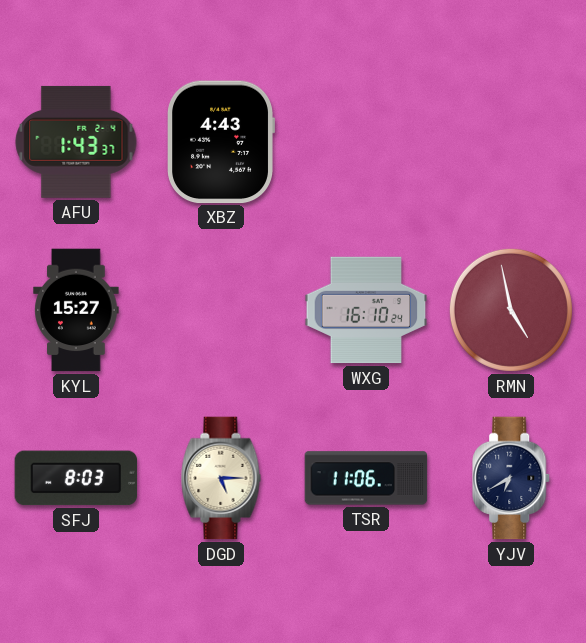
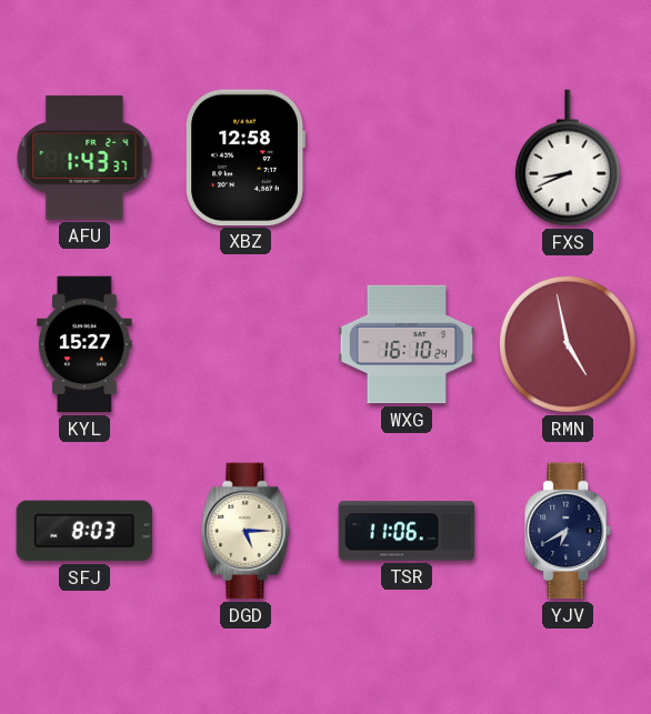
XBZ: 4:43 -> 12:58 (246, 158)
FXS: none -> 8:41 (568, 158)
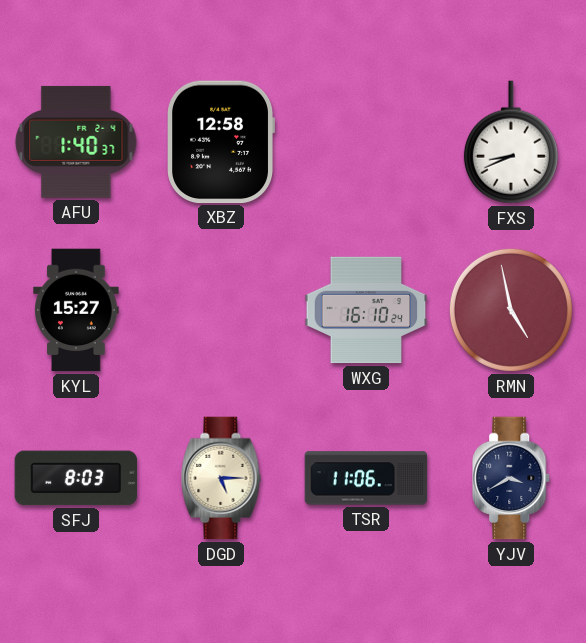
AFU: 1:43 -> 1:40 (76, 142)
YJV: 6:40 -> 3:40 (512, 478)
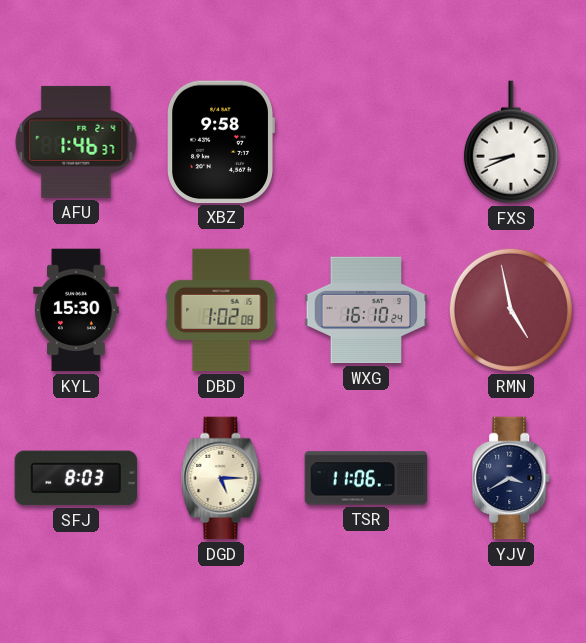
AFU: 1:40 -> 1:46 (76, 142)
XBZ: 12:58 -> 9:58 (221, 142)
KYL: 15:27 -> 15:30 (76, 310)
DBD: none -> 1:02 (221, 310)
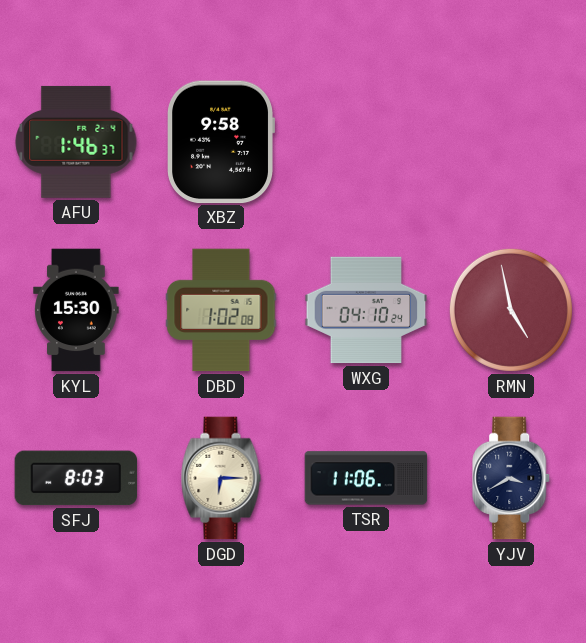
FXS: 8:41 -> none (511, 142)
WXG: 16:10 -> 04:10 (366, 310)
DGD: 5:15 -> 6:15 (221, 478)
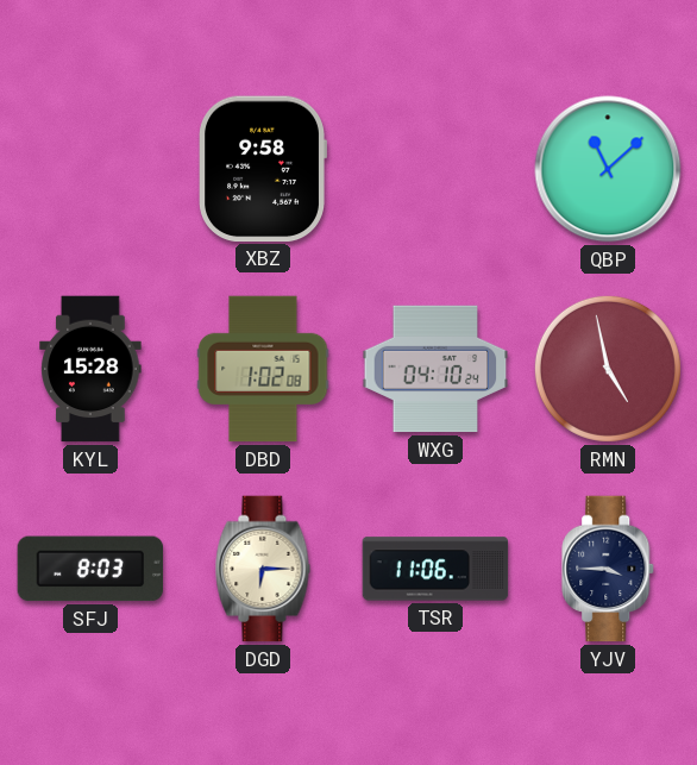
AFU: 1:46 -> none (76, 142)
QBP: none -> 11:08 (608, 169)
KYL: 15:30 -> 15:28 (90, 369)
YJV: 3:40 -> 3:45 (609, 569)
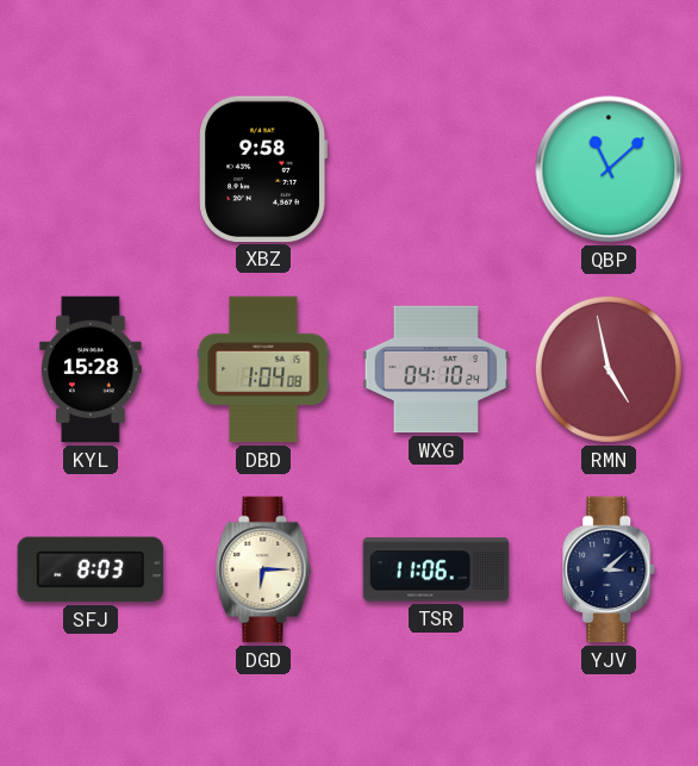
DBD: 1:02 -> 1:04 (263, 369)
YJV: 3:45 -> 3:08 (610, 569)
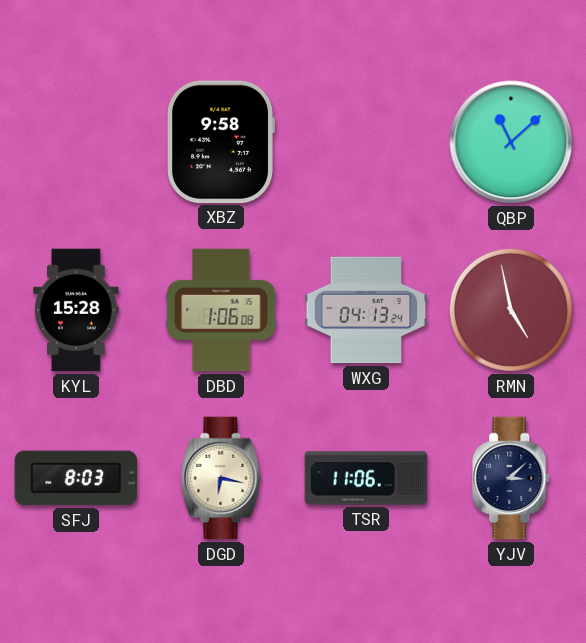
DBD: 1:04 -> 1:06 (221, 310)
WXG: 04:10 -> 04:13 (366, 310)
DGD: 6:15 -> 6:17 (221, 478)
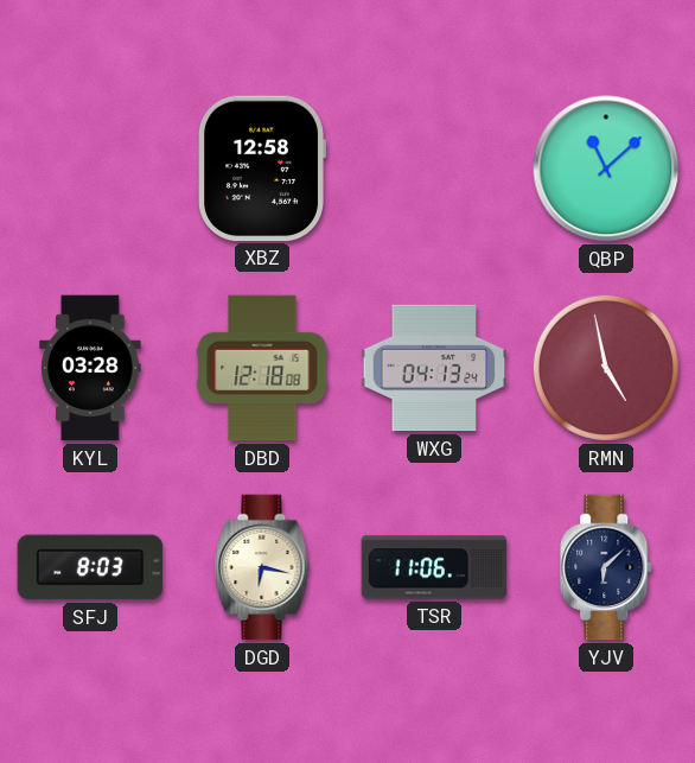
XBZ: 9:58 -> 12:58 (262, 169)
KYL: 15:28 -> 03:28 (90, 368)
DBD: 1:06 -> 12:18 (262, 368)
YJV: 3:08 -> 6:08 (607, 567)
